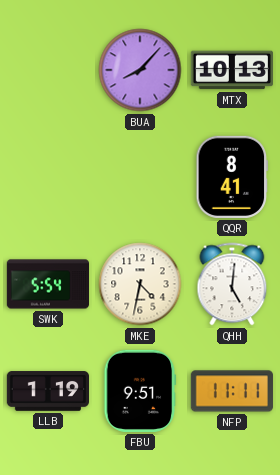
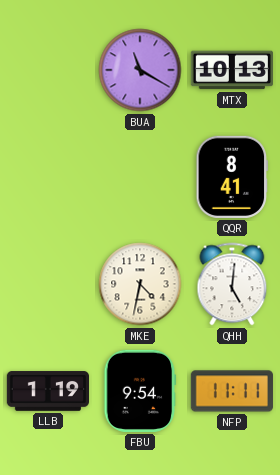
BUA: 8:07 -> 11:20 (140, 70)
SWK: 5:54 -> none (47, 284)
FBU: 9:51 -> 9:54 (140, 391)
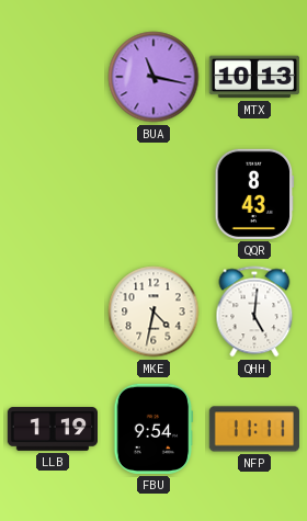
BUA: 11:20 -> 11:17 (153, 77)
QQR: 8:41 -> 8:43 (254, 194)
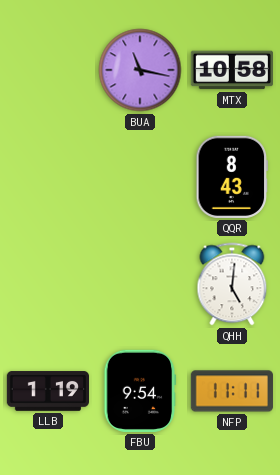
MTX: 10:13 -> 10:58 (232, 70)
MKE: 4:32 -> none (153, 312)
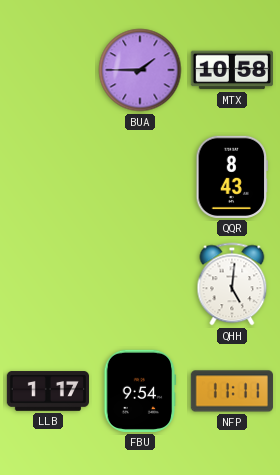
BUA: 11:17 -> 1:45 (140, 70)
LLB: 1:19 -> 1:17 (47, 391)
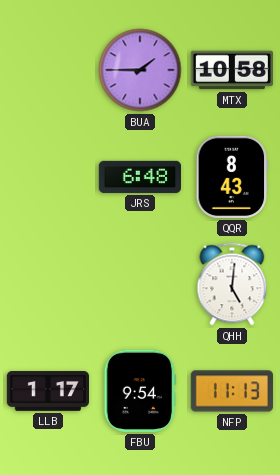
JRS: none -> 6:48 (139, 177)
NFP: 11:11 -> 11:13 (232, 391)
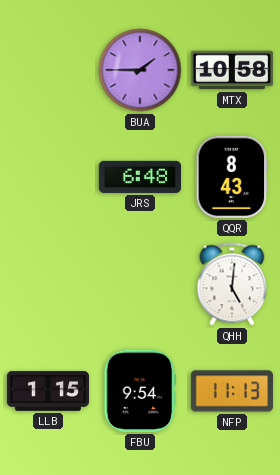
LLB: 1:17 -> 1:15 (47, 391)
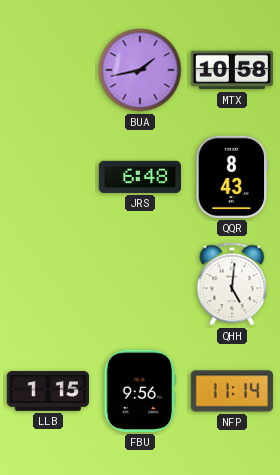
BUA: 1:45 -> 1:43 (140, 70)
FBU: 9:54 -> 9:56 (140, 391)
NFP: 11:13 -> 11:14 (232, 391)
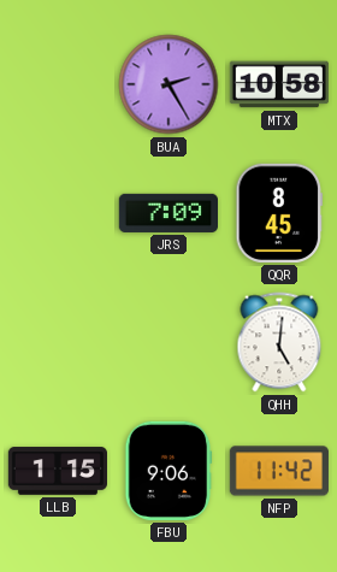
BUA: 1:43 -> 2:25 (168, 84)
JRS: 6:48 -> 7:09 (167, 213)
QQR: 8:43 -> 8:45 (279, 213)
FBU: 9:56 -> 9:06 (168, 471)
NFP: 11:14 -> 11:42 (279, 471)
